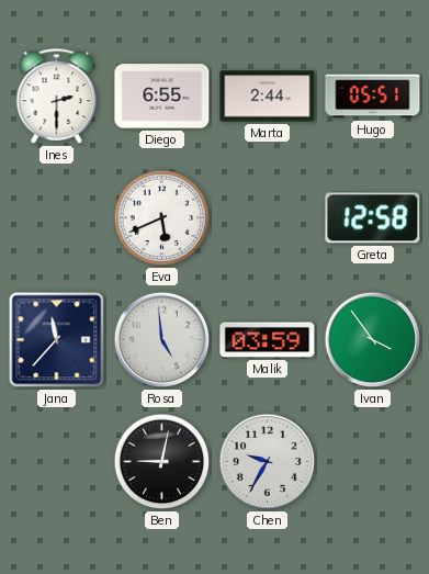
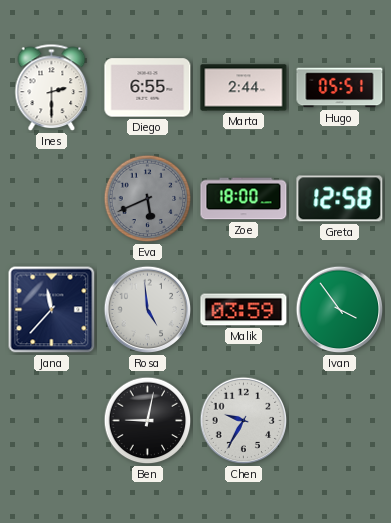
Eva dial: white -> grey (148, 199)
Zoe: none -> 18:00 (244, 199)
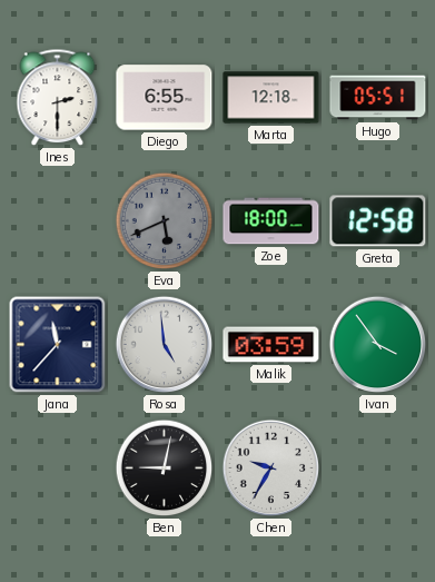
Marta: 2:44 -> 12:18 (271, 98)
